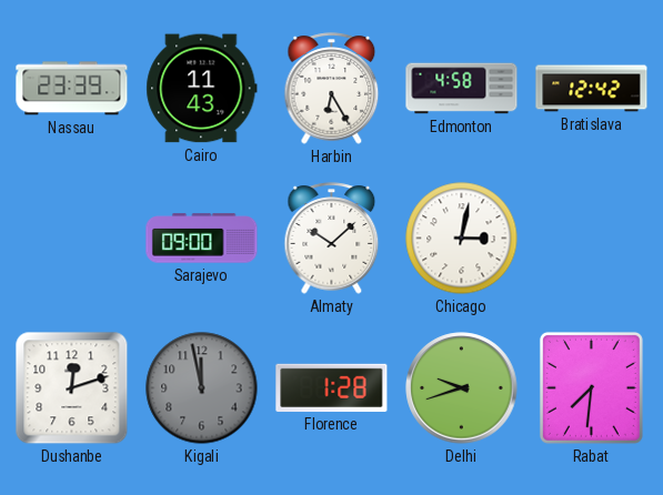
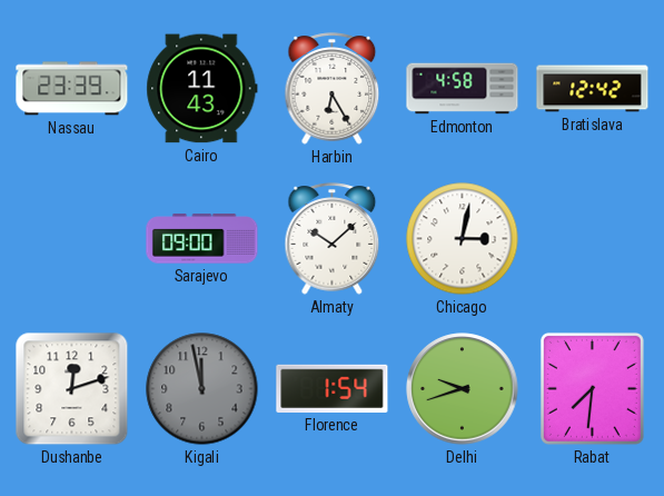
Florence: 1:28 -> 1:54 (333, 388)
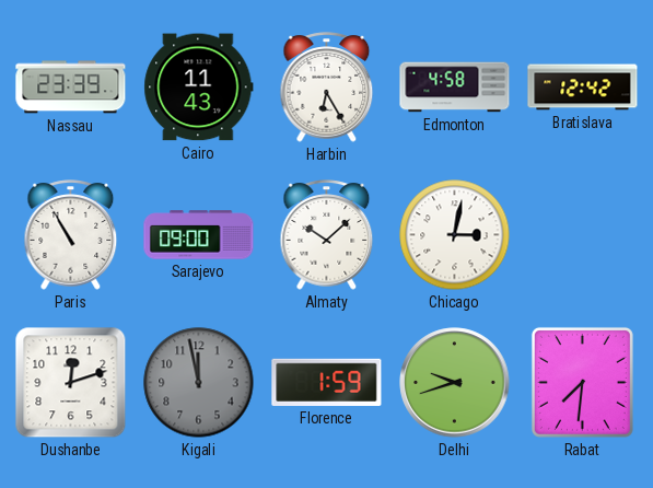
Paris: none -> 10:55 (71, 235)
Florence: 1:54 -> 1:59 (327, 382)
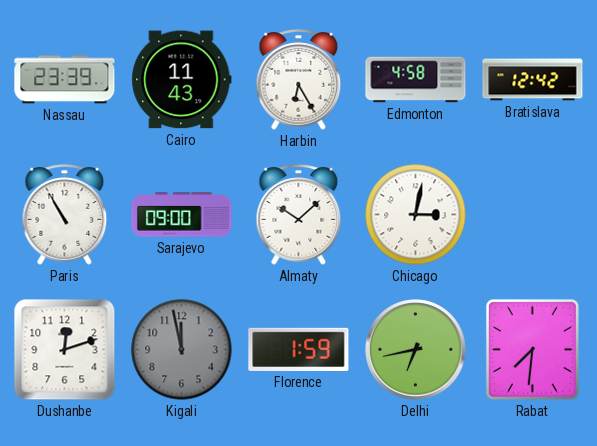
Delhi: 9:42 -> 6:43 (416, 350)
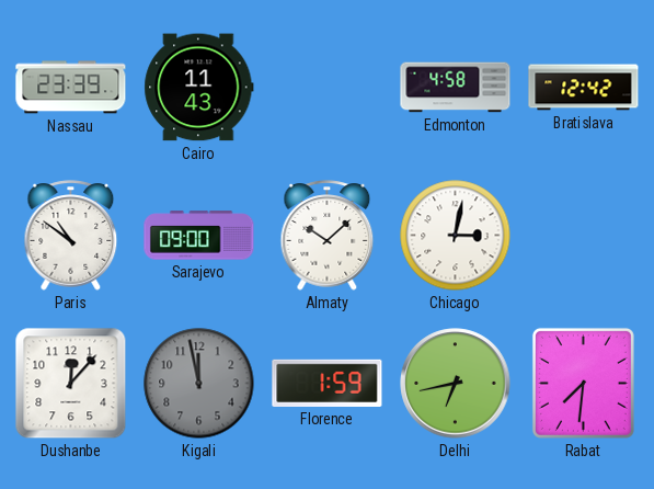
Harbin: 6:25 -> none (299, 80)
Paris: 10:55 -> 10:51 (71, 236)
Dushanbe: 12:12 -> 12:07 (71, 384)
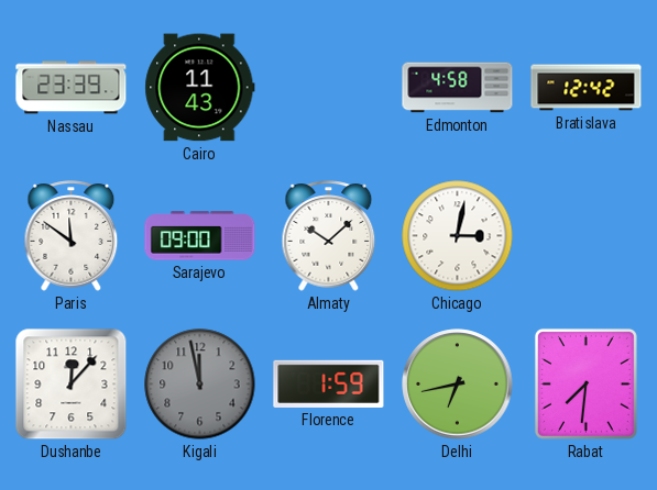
Paris: 10:51 -> 11:51 (72, 236)
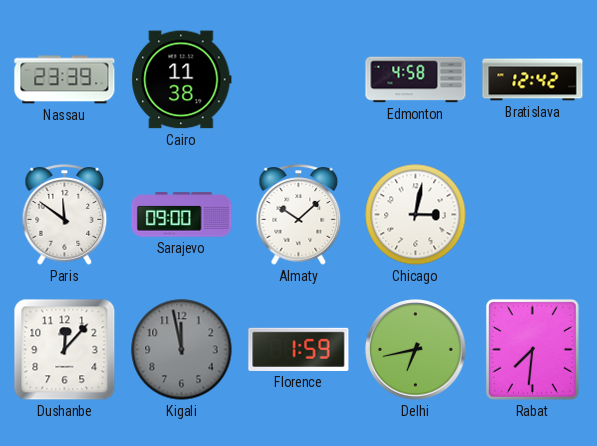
Cairo: 11:43 -> 11:38 (182, 80)
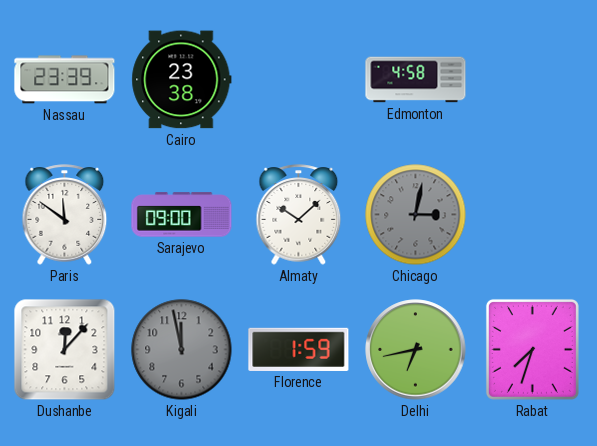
Cairo: 11:38 -> 23:38 (182, 80)
Bratislava: 12:42 -> none (533, 80)
Chicago dial: white -> grey (416, 215)
Rabat: 7:31 -> 7:33 (532, 349)
